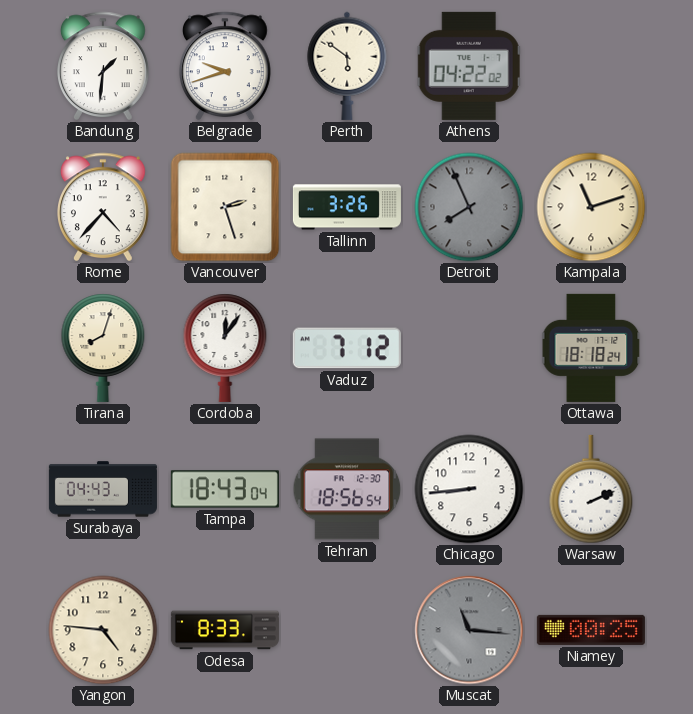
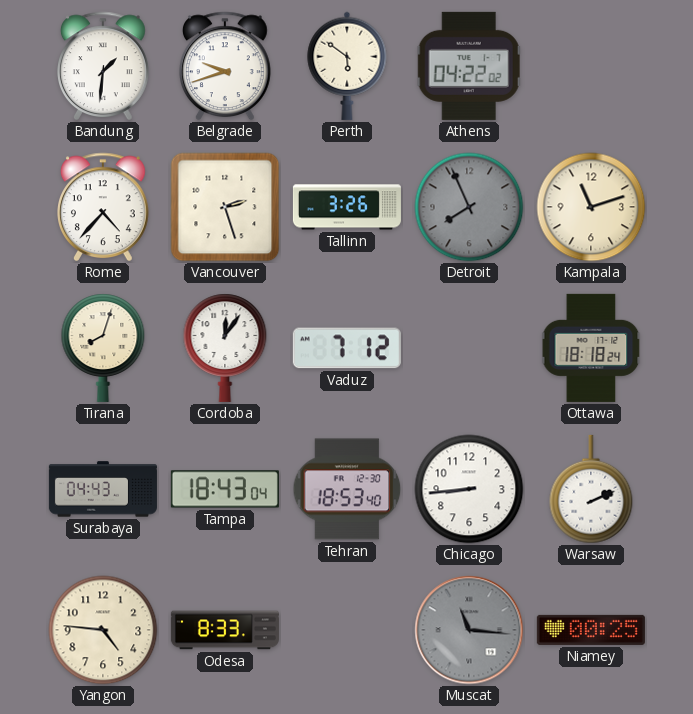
Tehran: 18:56 -> 18:53 (347, 489)
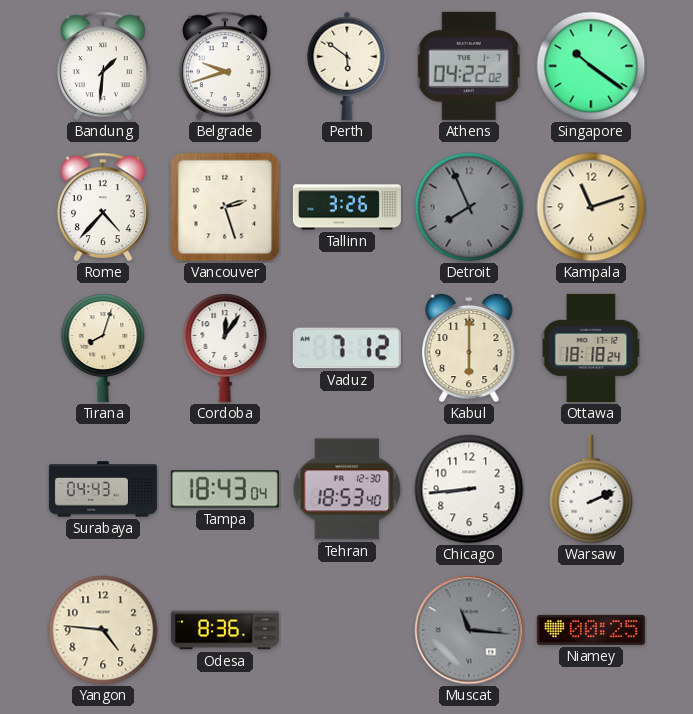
Singapore: none -> 10:21 (591, 66)
Kabul: none -> 6:00 (469, 348)
Odesa: 8:33 -> 8:36 (225, 630)
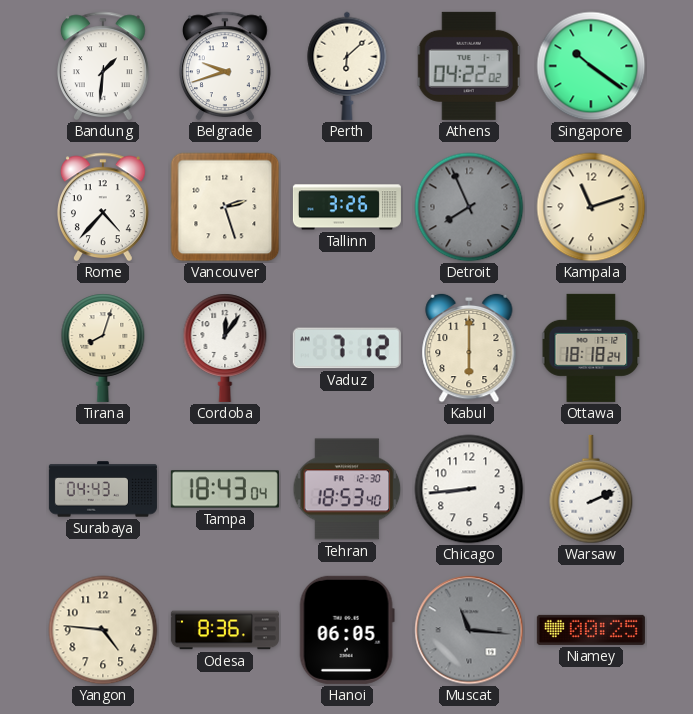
Perth: 5:51 -> 6:08 (347, 66)
Hanoi: none -> 06:05 (347, 630)
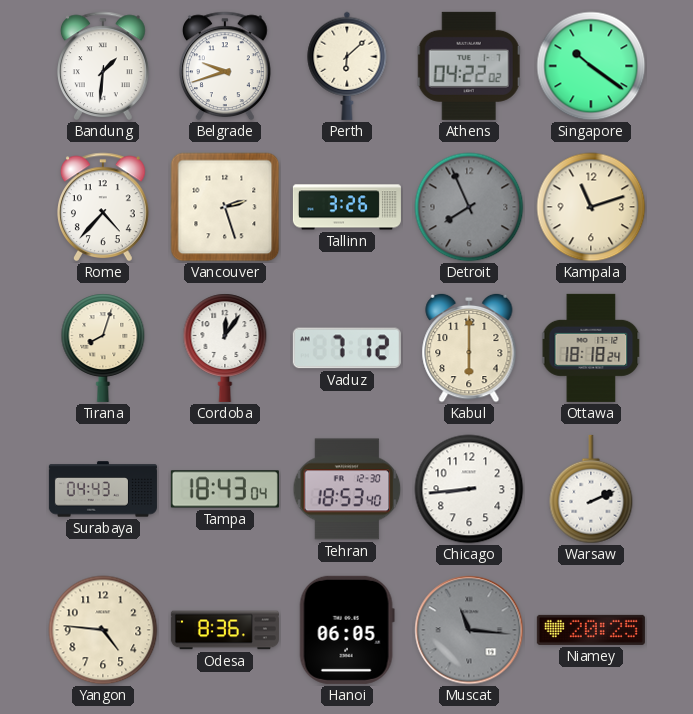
Niamey: 00:25 -> 20:25 (591, 630)
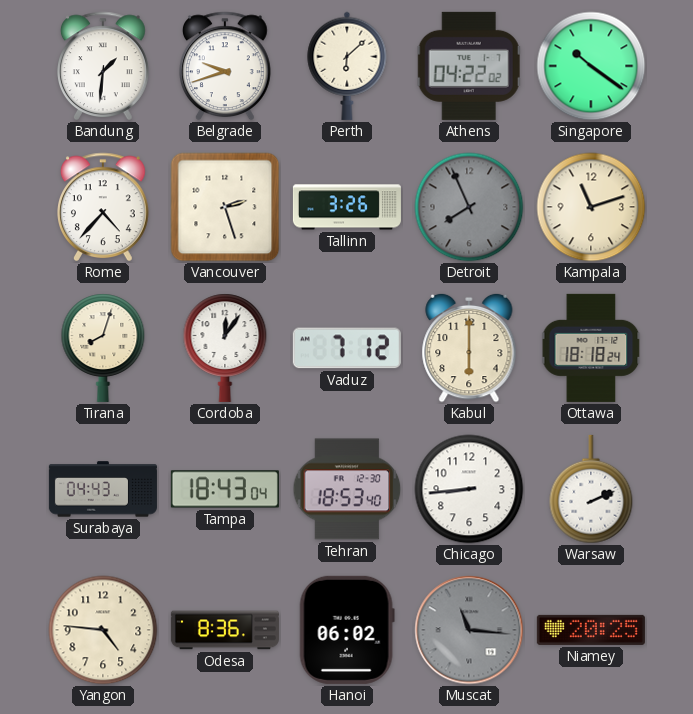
Hanoi: 06:05 -> 06:02 (347, 630)
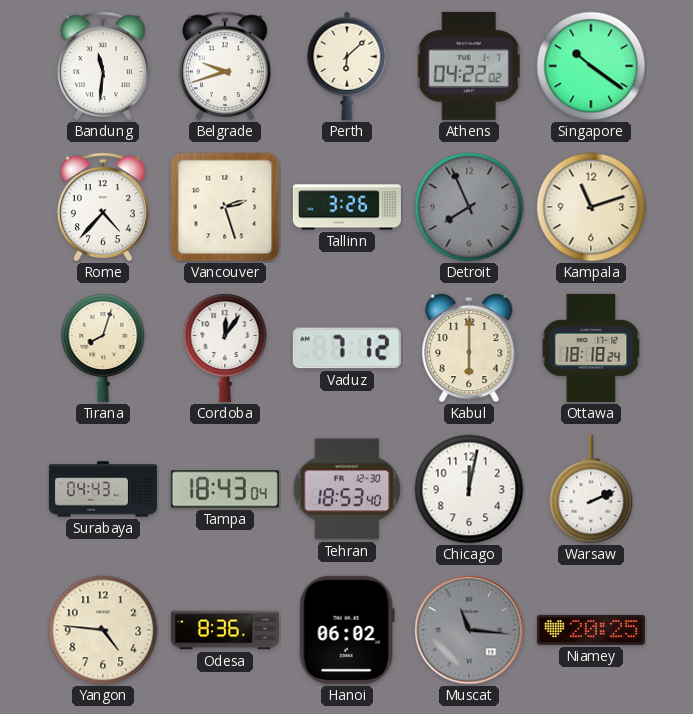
Bandung: 1:31 -> 11:31 (104, 66)
Chicago: 8:44 -> 12:02 (469, 489)
